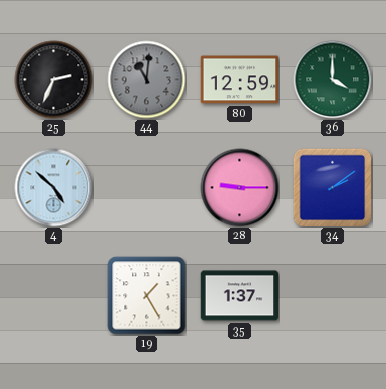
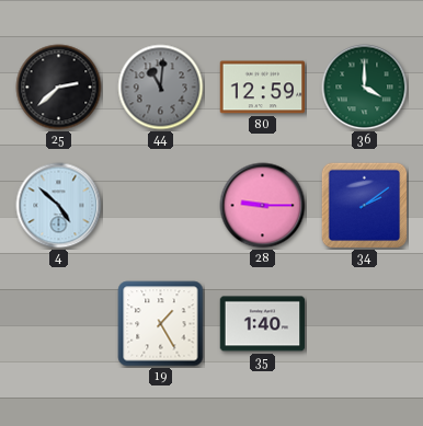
25: 2:34 -> 2:38 (59, 88)
35: 1:37 -> 1:40 (263, 324)
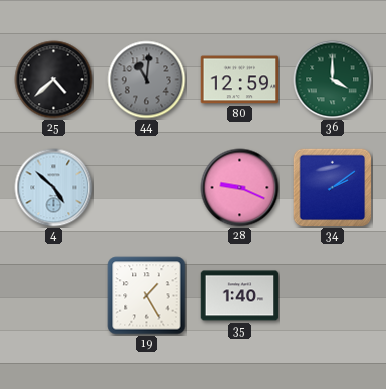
25: 2:38 -> 4:38 (54, 80)
28: 9:15 -> 9:19 (240, 188)
